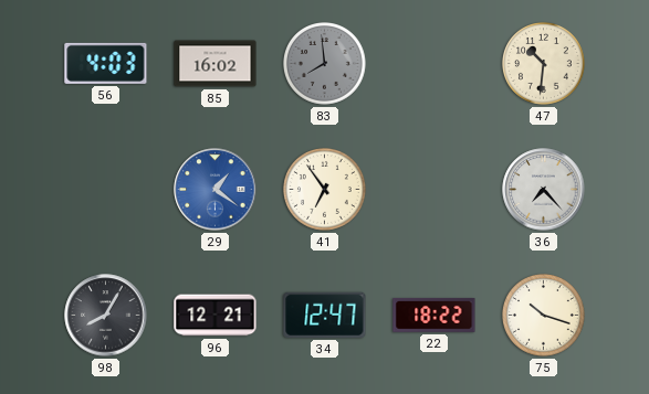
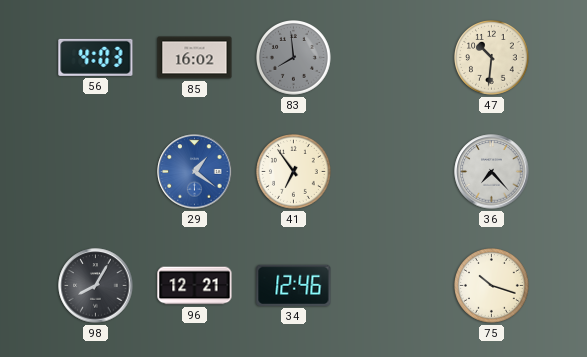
34: 12:47 -> 12:46 (294, 285)
22: 18:22 -> none (435, 315)
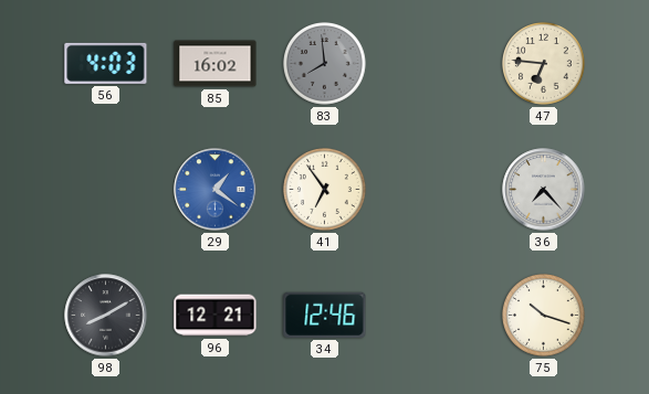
47: 10:31 -> 6:46 (544, 64)
98: 8:05 -> 8:10 (106, 316)
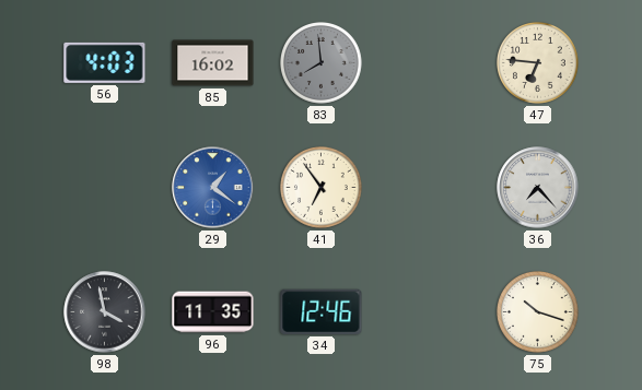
98: 8:10 -> 3:58 (105, 312)
96: 12:21 -> 11:35 (213, 312)
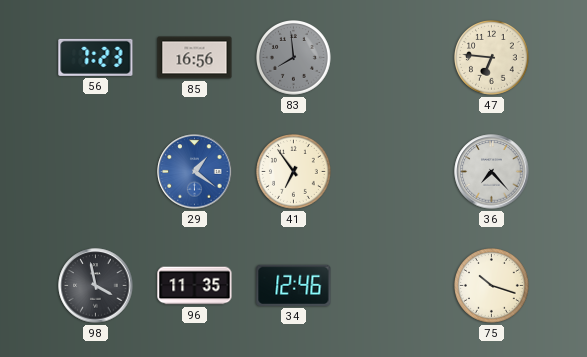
56: 4:03 -> 7:23 (96, 57)
85: 16:02 -> 16:56 (195, 58)
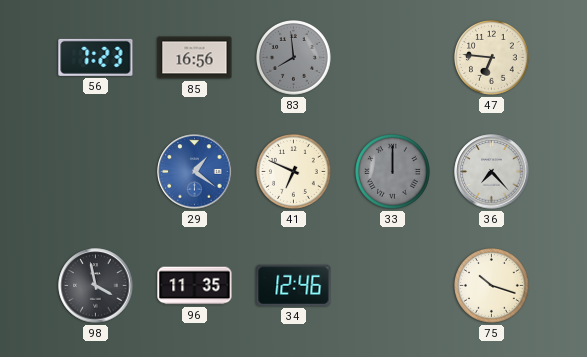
41: 6:54 -> 6:49 (294, 172)
33: none -> 12:00 (393, 172)
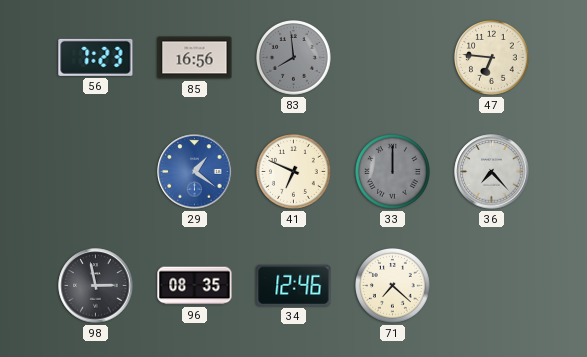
98: 3:58 -> 2:58 (96, 286)
96: 11:35 -> 08:35 (195, 286)
71: none -> 7:22 (393, 286)
75: 10:18 -> none (492, 286)
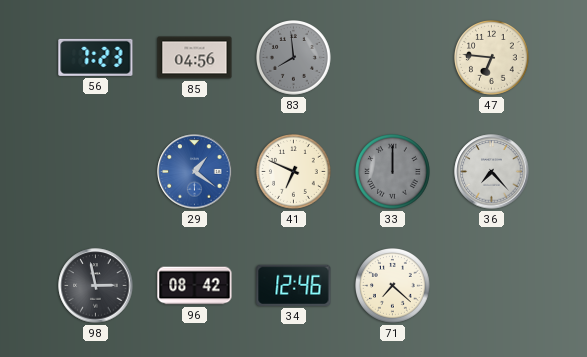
85: 16:56 -> 04:56 (195, 58)
96: 08:35 -> 08:42 (195, 286)
